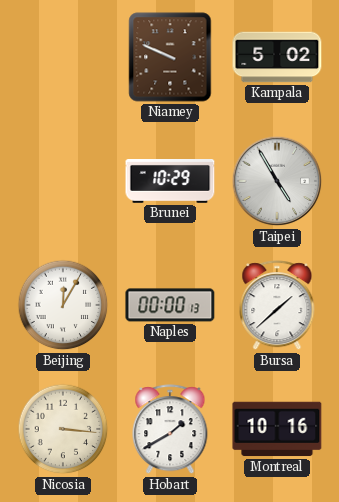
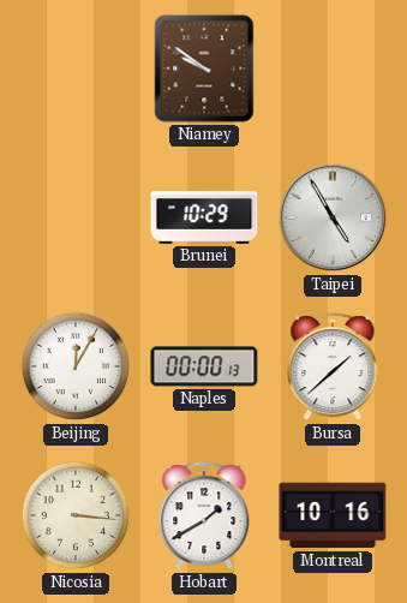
Niamey: 9:49 -> 9:51 (204, 68)
Kampala: 5:02 -> none (277, 57)
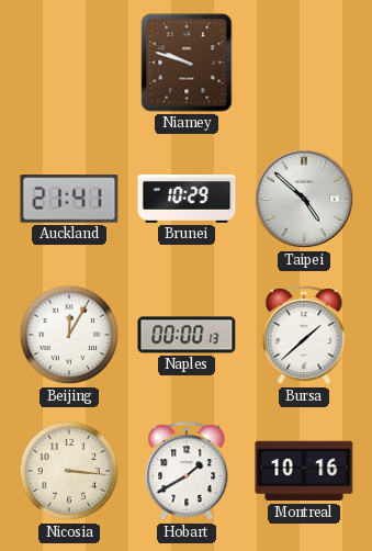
Niamey: 9:51 -> 9:48 (187, 63)
Auckland: none -> 21:41 (69, 199)
Taipei: 4:55 -> 4:52 (304, 199)
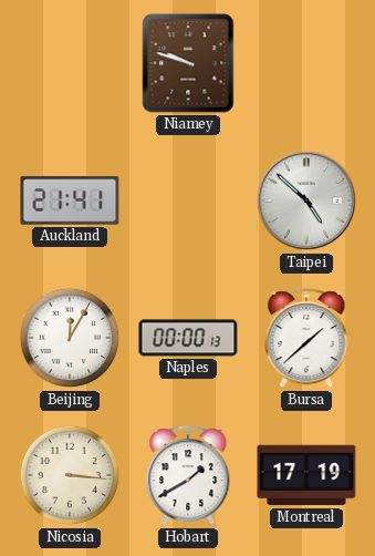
Brunei: 10:29 -> none (187, 200)
Montreal: 10:16 -> 17:19 (306, 475)
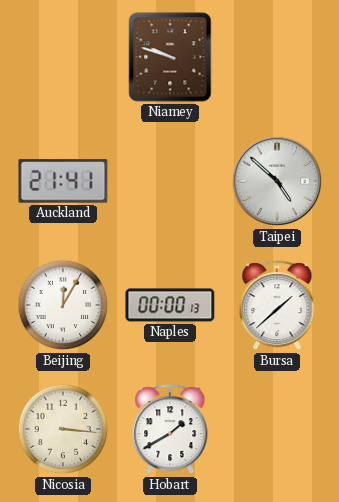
Montreal: 17:19 -> none (306, 475)
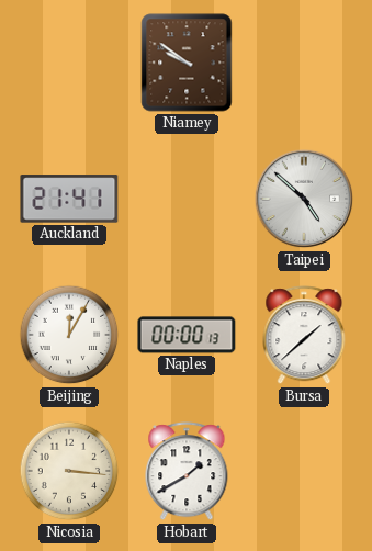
Niamey: 9:48 -> 9:51 (187, 63)
